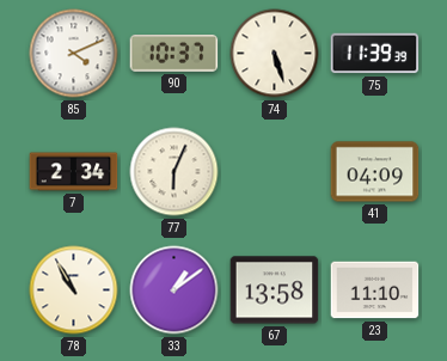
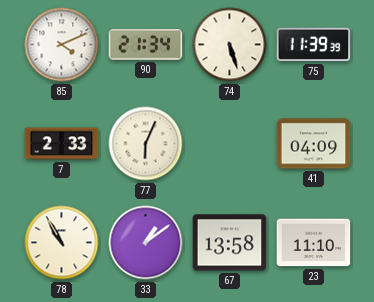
90: 10:37 -> 21:34 (146, 45)
7: 2:34 -> 2:33 (62, 144)
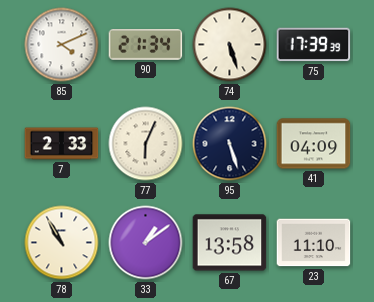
75: 11:39 -> 17:39 (314, 45)
95: none -> 5:27 (230, 144)
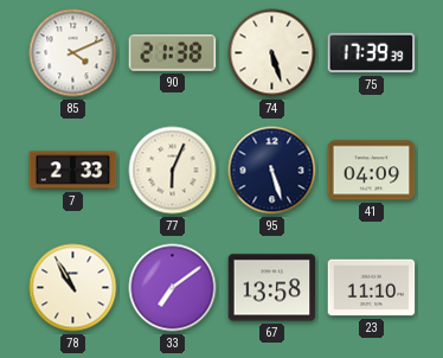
90: 21:34 -> 21:38 (173, 53)
33: 1:09 -> 7:09 (173, 288)
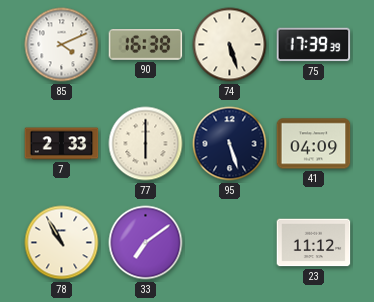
90: 21:38 -> 16:38 (146, 45)
77: 6:04 -> 6:00 (146, 144)
67: 13:58 -> none (272, 288)
23: 11:10 -> 11:12 (314, 243)
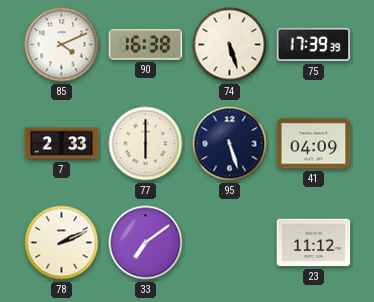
78: 10:55 -> 2:11 (62, 243)
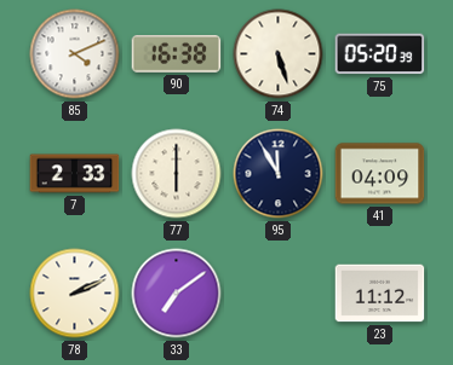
75: 17:39 -> 05:20 (380, 54)
95: 5:27 -> 11:55 (279, 174)
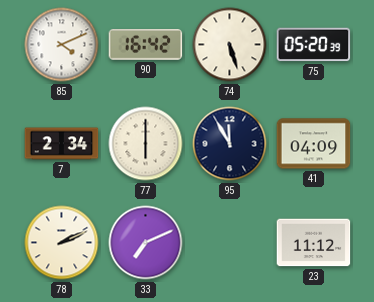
90: 16:38 -> 16:42 (146, 45)
7: 2:33 -> 2:34 (62, 144)
33: 7:09 -> 7:11 (146, 243)
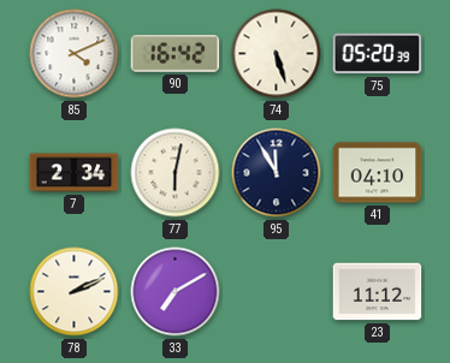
77: 6:00 -> 6:02 (176, 173)
41: 04:09 -> 04:10 (378, 173)
33: 7:11 -> 7:10 (176, 292)
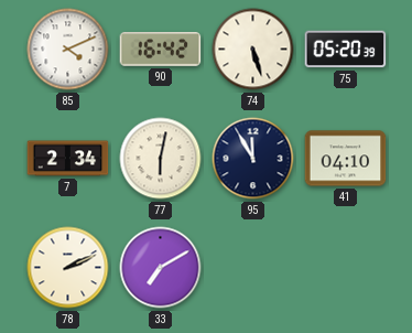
23: 11:12 -> none (378, 292)
